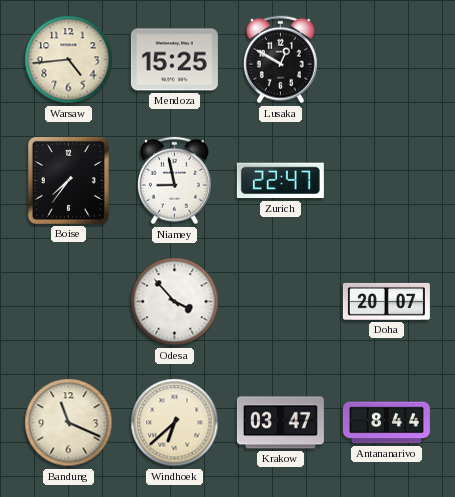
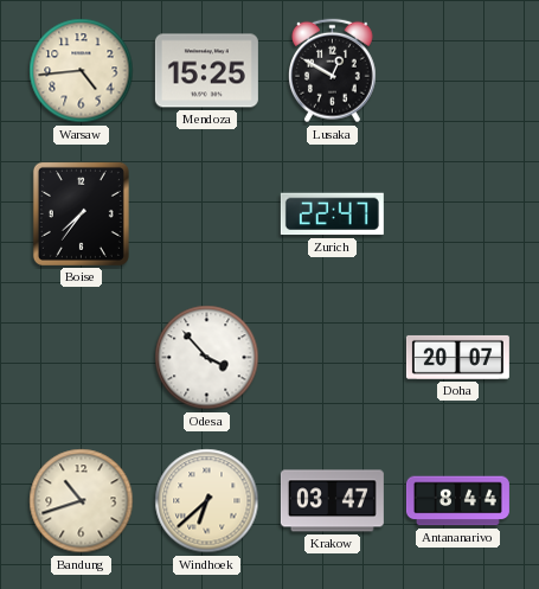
Niamey: 8:58 -> none (174, 181)
Bandung: 11:19 -> 10:42 (82, 501)
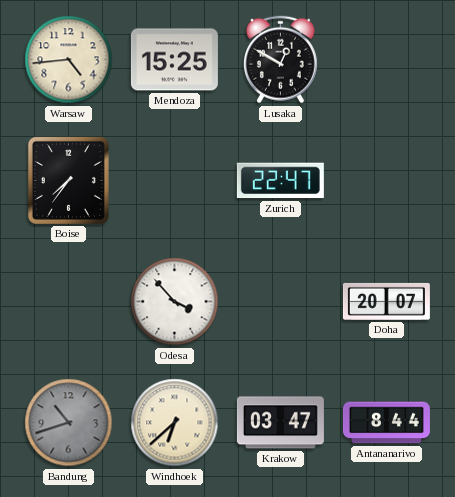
Bandung dial: cream -> grey (69, 423)
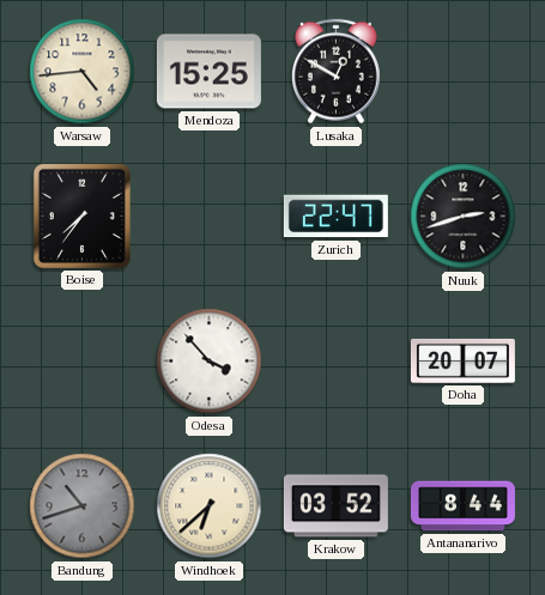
Nuuk: none -> 2:42 (464, 217)
Krakow: 03:47 -> 03:52 (335, 506)
